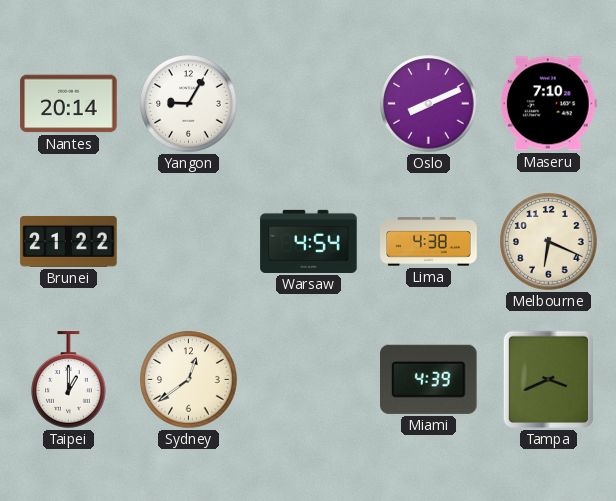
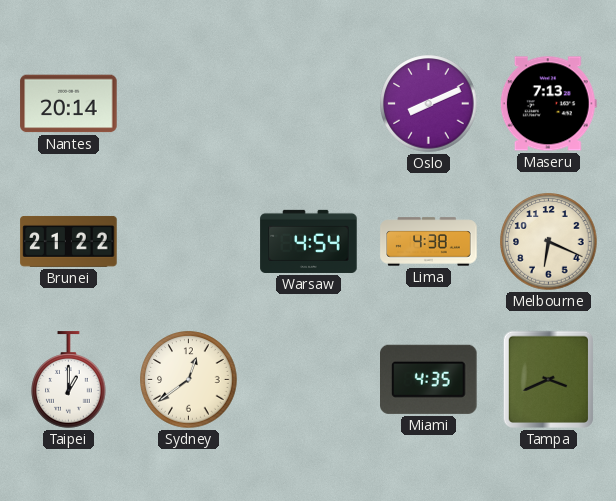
Yangon: 9:05 -> none (189, 104)
Maseru: 7:10 -> 7:13 (548, 104)
Miami: 4:39 -> 4:35 (429, 379)
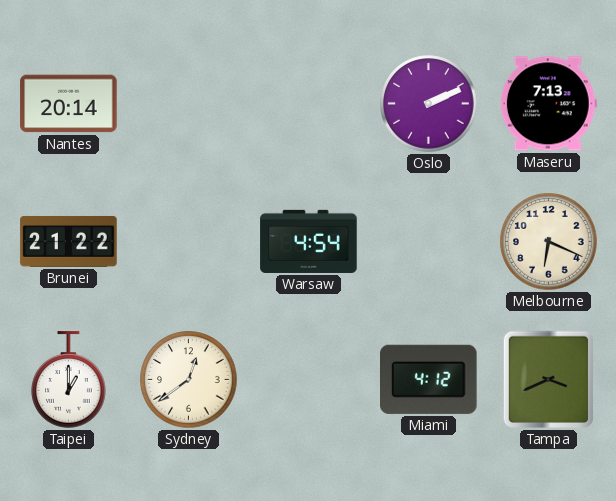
Oslo: 8:11 -> 2:11 (429, 104)
Lima: 4:38 -> none (429, 242)
Miami: 4:35 -> 4:12 (429, 379)
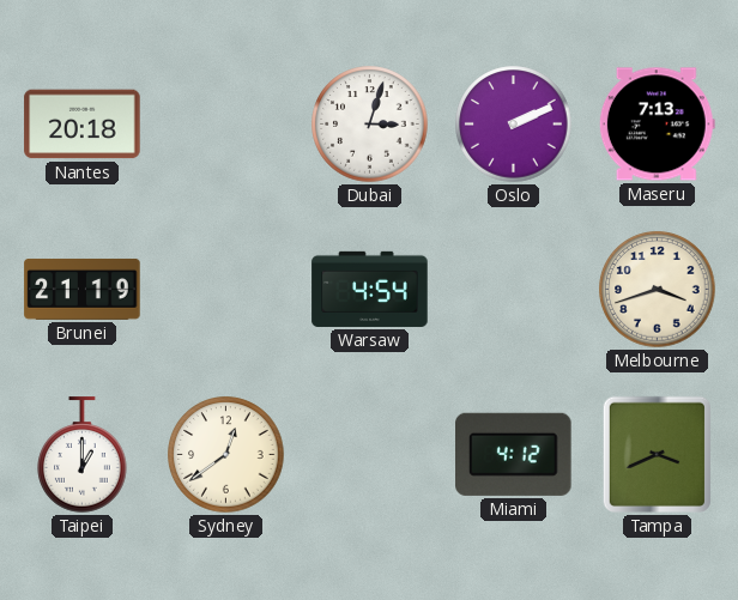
Nantes: 20:14 -> 20:18 (83, 125)
Dubai: none -> 3:03 (370, 125)
Brunei: 21:22 -> 21:19 (83, 289)
Melbourne: 6:19 -> 3:42 (658, 290)
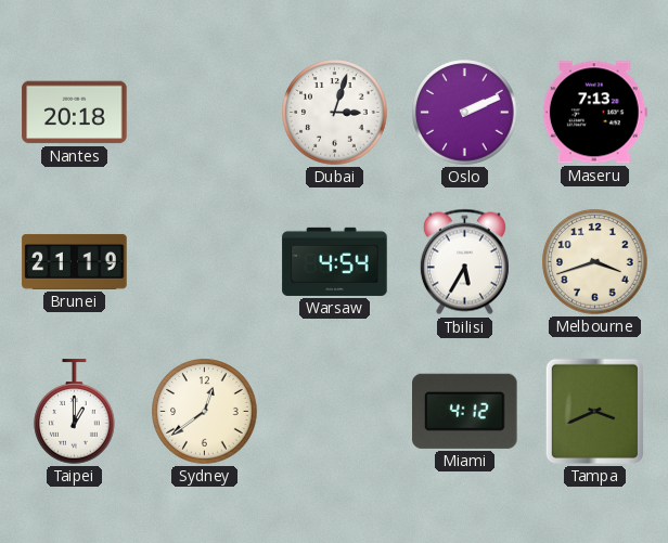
Tbilisi: none -> 5:35 (464, 262)
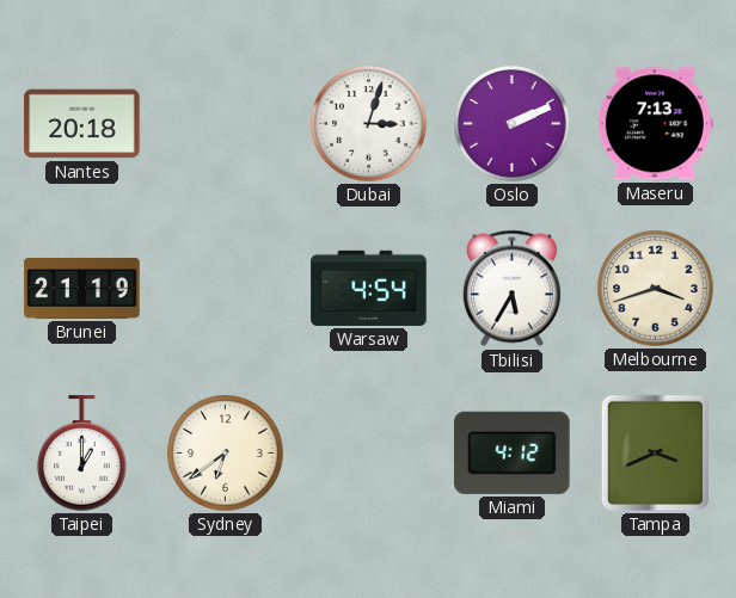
Sydney: 12:39 -> 6:39 (226, 454)
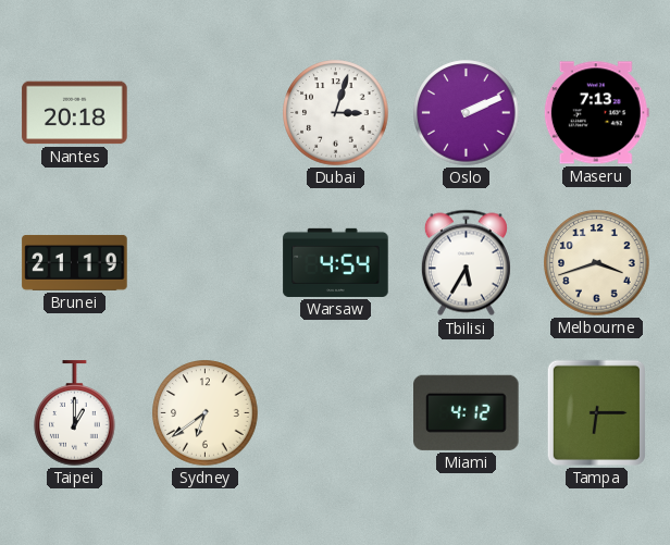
Tampa: 3:41 -> 6:15 (596, 412)
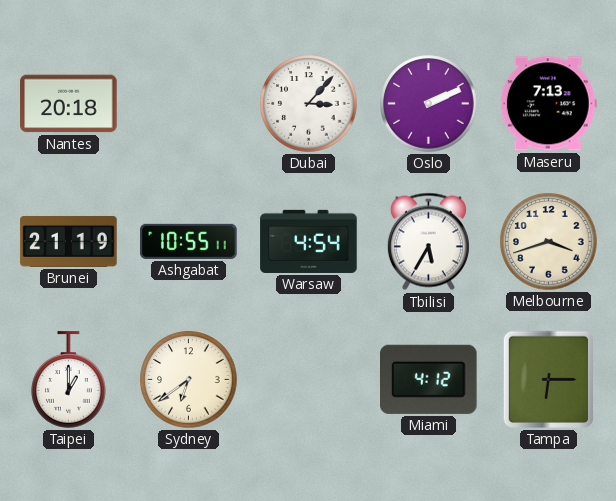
Dubai: 3:03 -> 3:07 (309, 104)
Ashgabat: none -> 10:55 (189, 241)
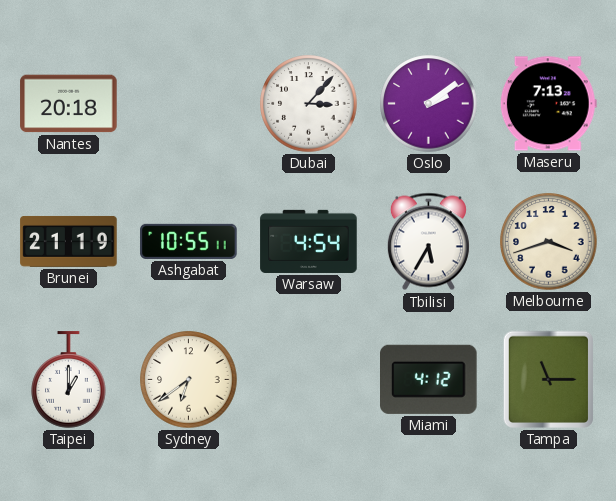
Oslo: 2:11 -> 2:09 (429, 104)
Tampa: 6:15 -> 11:15 (548, 379)
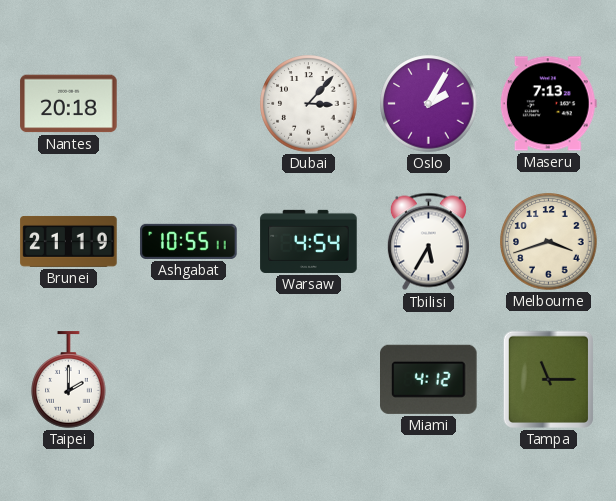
Oslo: 2:09 -> 2:05 (429, 104)
Taipei: 1:00 -> 2:00 (69, 380)
Sydney: 6:39 -> none (189, 380)
